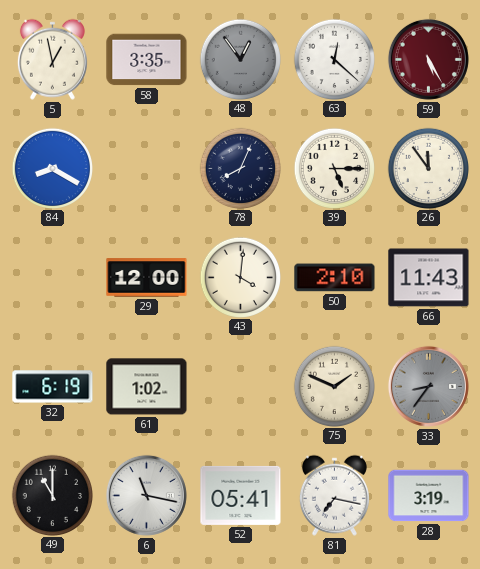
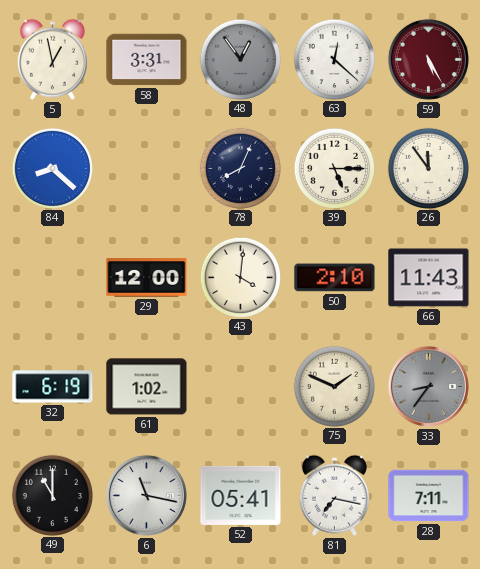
58: 3:35 -> 3:31 (147, 60)
84: 8:20 -> 8:22 (52, 168)
28: 3:19 -> 7:11 (429, 496)
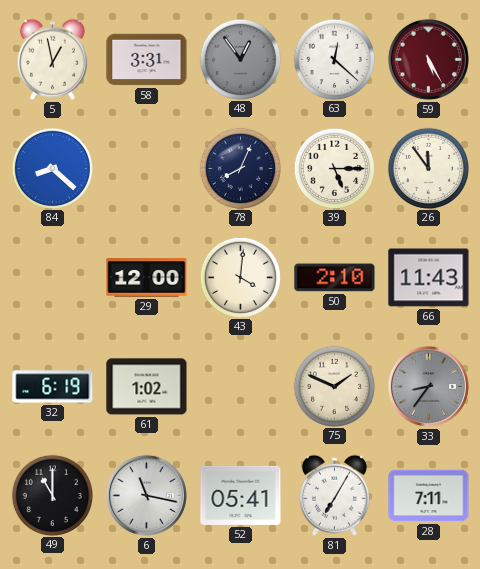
81: 7:17 -> 7:05 (334, 495)
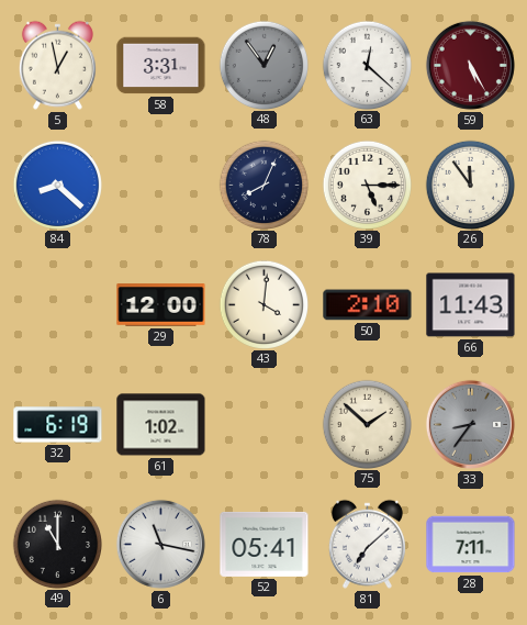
75: 1:49 -> 1:52 (367, 424)
81: 7:05 -> 7:08 (367, 544)
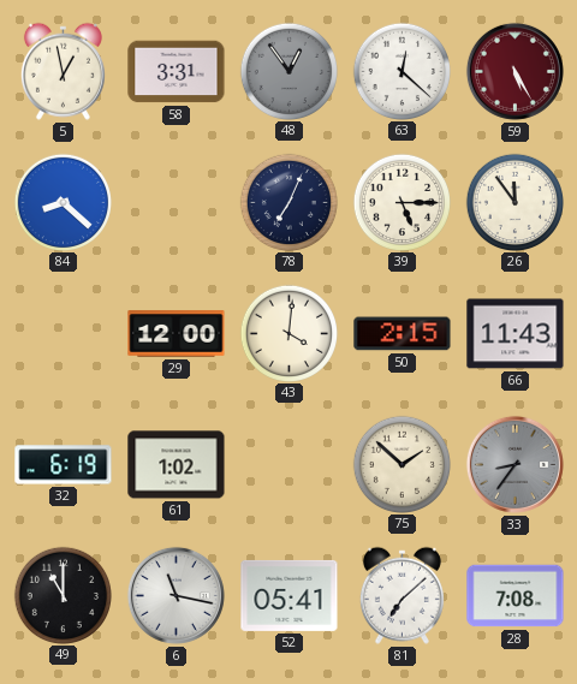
78: 8:04 -> 7:04 (288, 202)
50: 2:10 -> 2:15 (403, 334)
28: 7:11 -> 7:08 (516, 596)
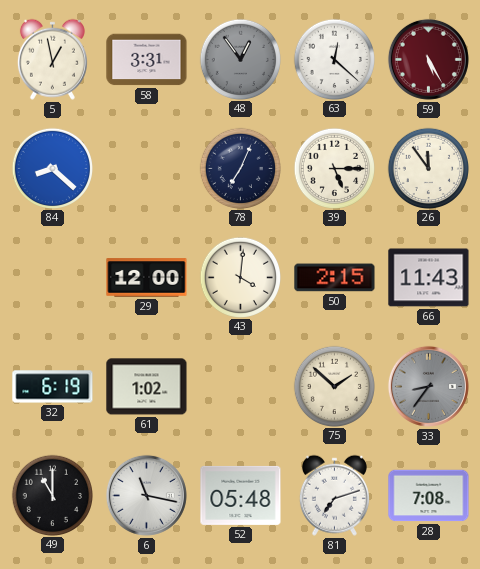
52: 05:41 -> 05:48 (241, 495)
81: 7:08 -> 7:12 (334, 495)
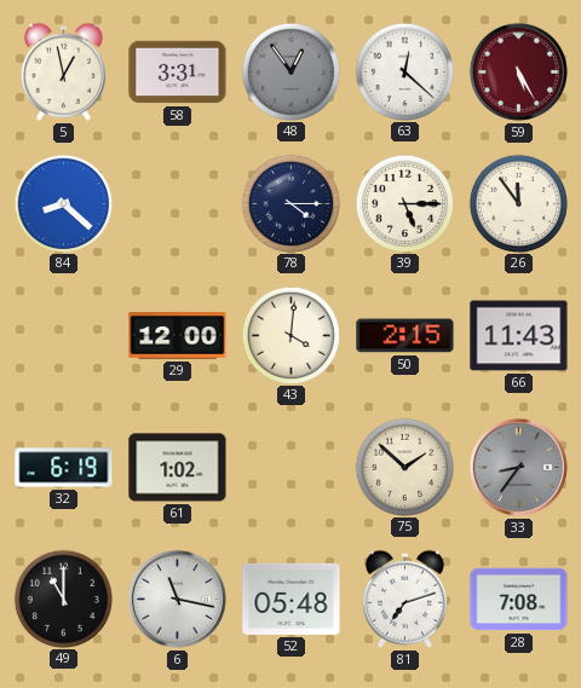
78: 7:04 -> 4:15 (290, 203)
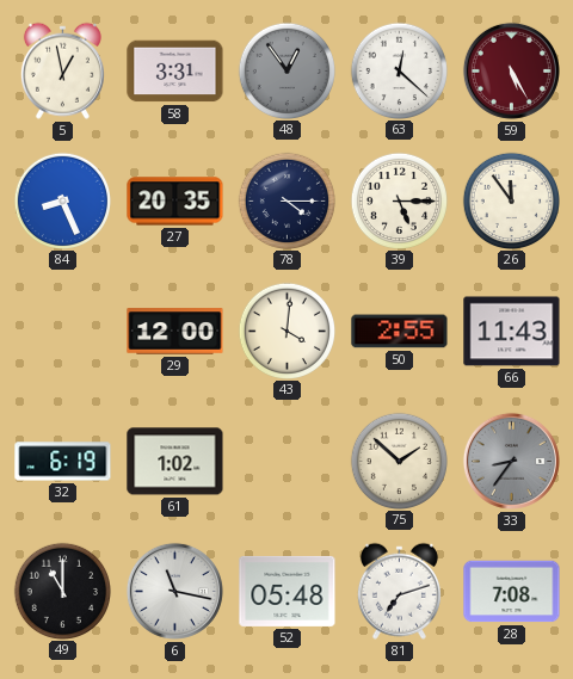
84: 8:22 -> 8:26 (62, 200)
27: none -> 20:35 (175, 202)
50: 2:15 -> 2:55 (400, 332)
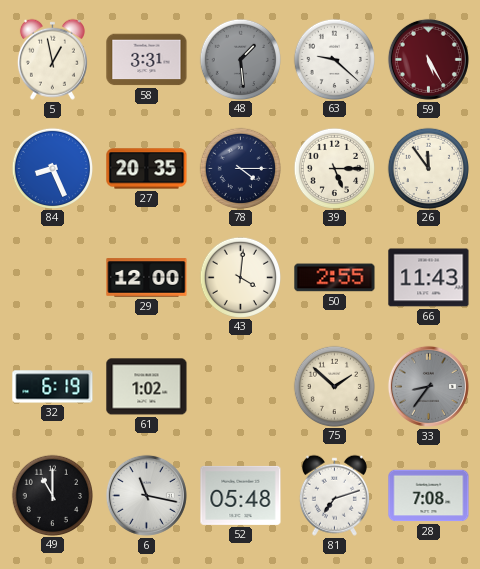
48: 12:54 -> 1:29 (240, 59)
63: 12:22 -> 9:22 (334, 59)
